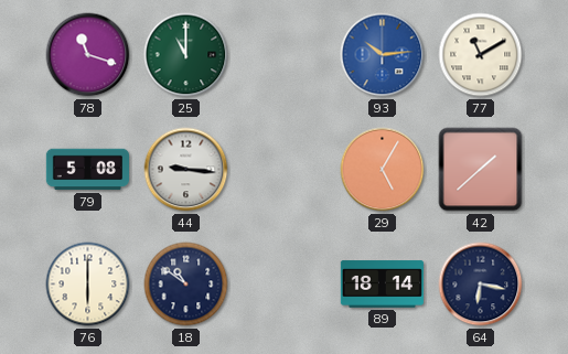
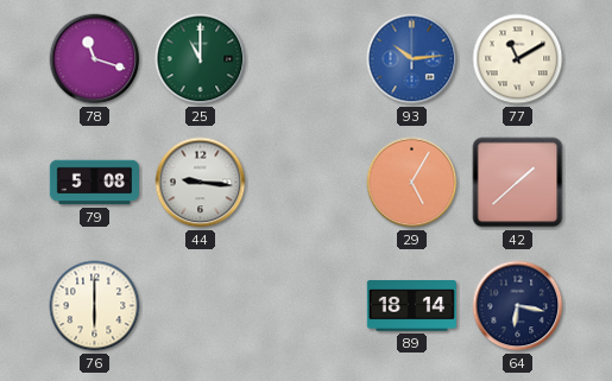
18: 10:51 -> none (186, 285)
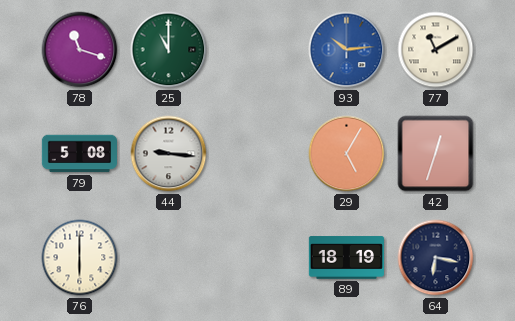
42: 1:38 -> 12:33 (436, 154)
89: 18:14 -> 18:19 (346, 258)
